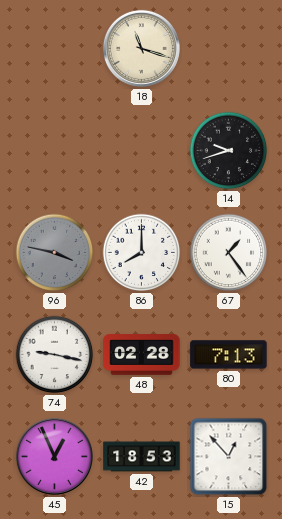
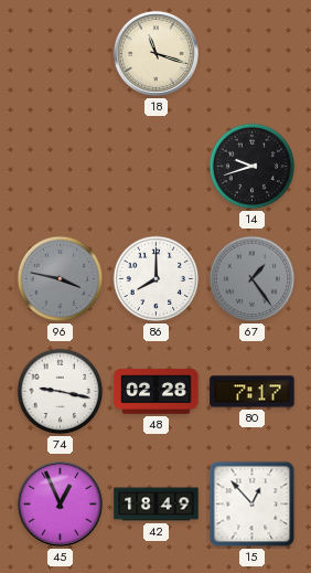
67 dial: white -> grey (253, 279)
80: 7:13 -> 7:17 (253, 392)
42: 18:53 -> 18:49 (157, 505)
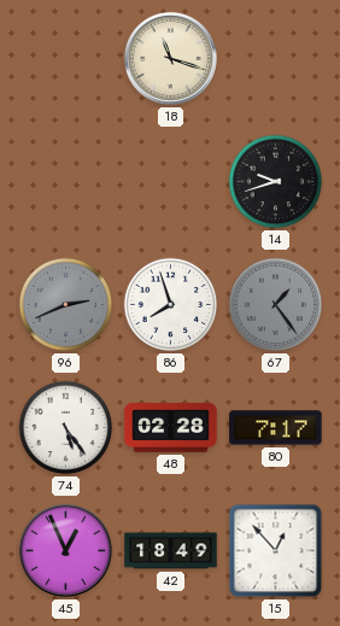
96: 3:47 -> 2:41 (66, 305)
86: 8:00 -> 7:57 (171, 305)
74: 9:17 -> 5:24 (66, 428)
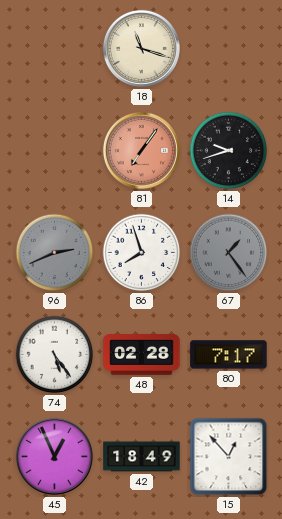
81: none -> 7:06 (141, 150)
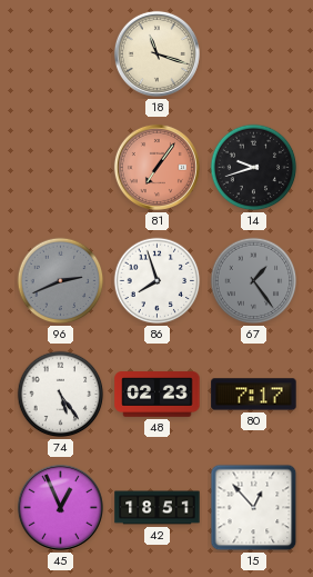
48: 02:28 -> 02:23 (158, 395)
42: 18:49 -> 18:51 (158, 508)
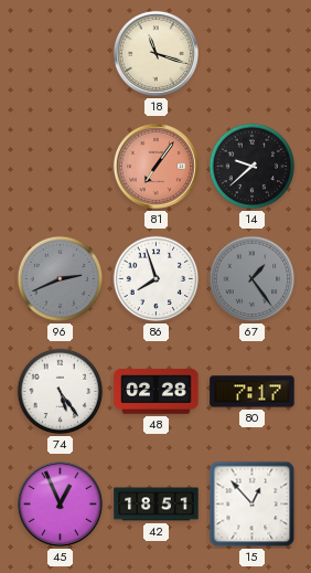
14: 9:42 -> 9:38 (253, 167)
48: 02:23 -> 02:28 (157, 392)
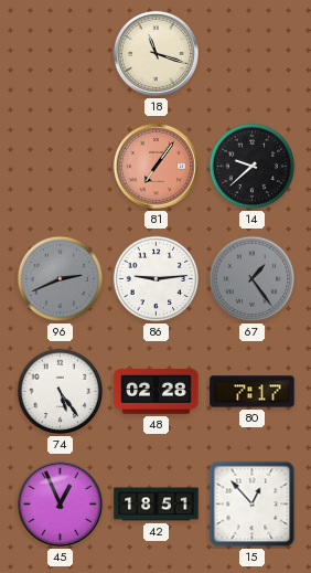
86: 7:57 -> 9:14 (157, 279)
